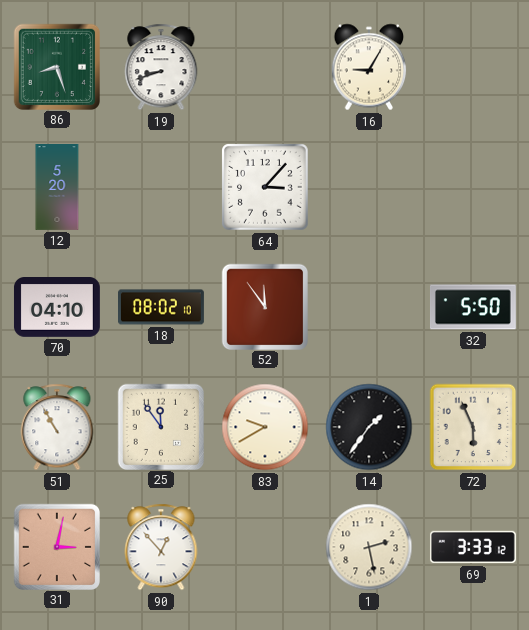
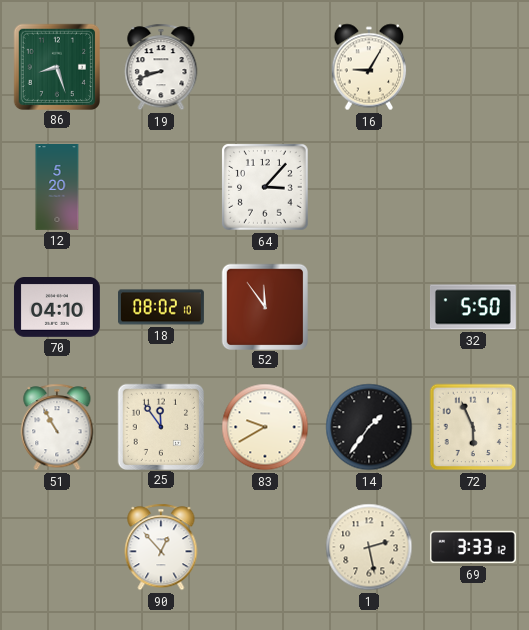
31: 3:02 -> none (56, 546)
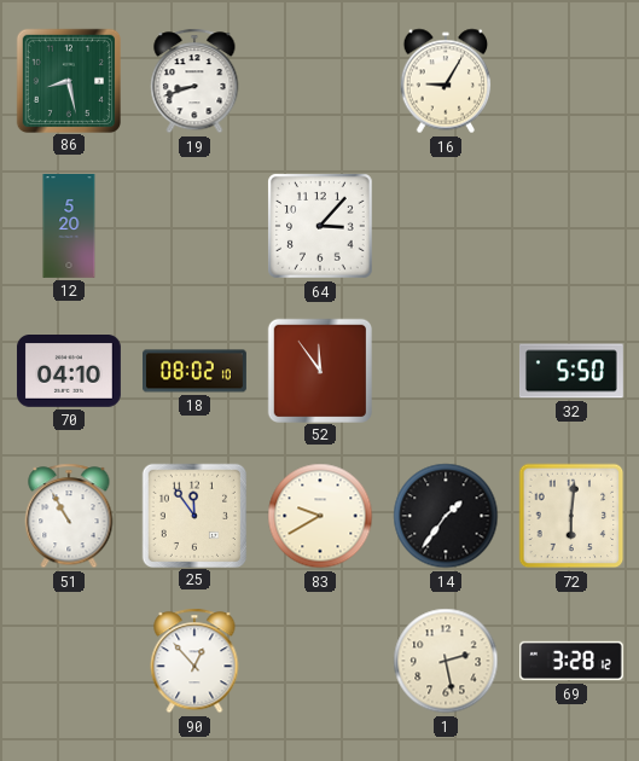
86: 8:27 -> 8:28 (68, 80)
72: 5:56 -> 6:01 (571, 516)
69: 3:33 -> 3:28 (571, 661)
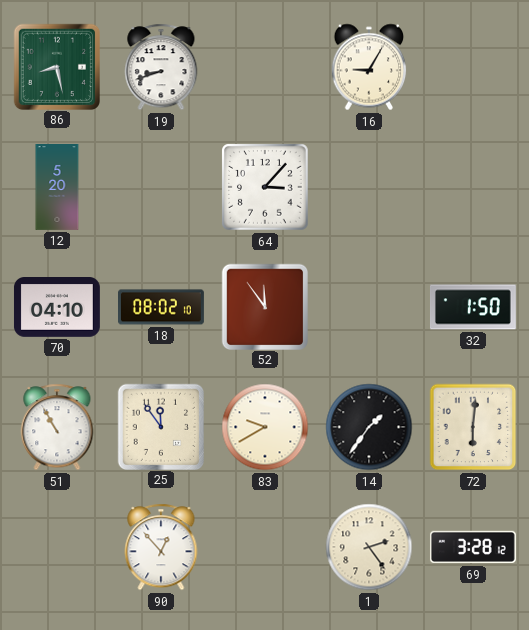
32: 5:50 -> 1:50 (473, 307)
1: 2:28 -> 2:24 (369, 547)
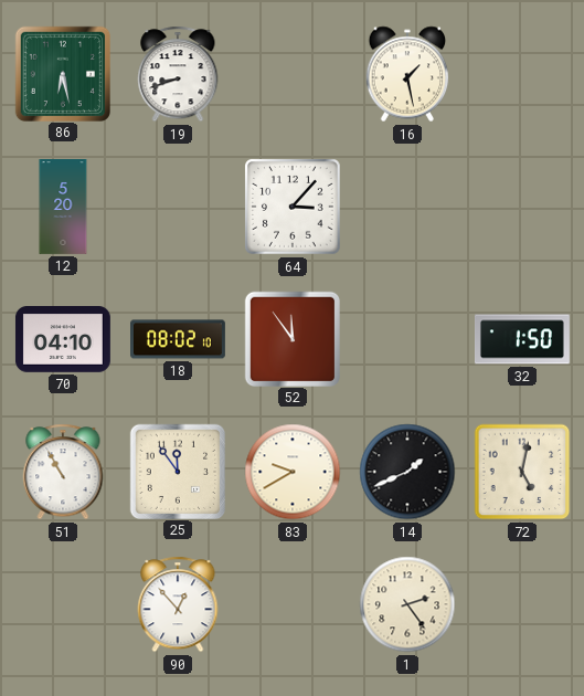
86: 8:28 -> 6:28 (62, 73)
16: 9:05 -> 1:28 (407, 74)
14: 1:36 -> 1:41 (407, 472)
72: 6:01 -> 5:02 (522, 472)
69: 3:28 -> none (473, 547)
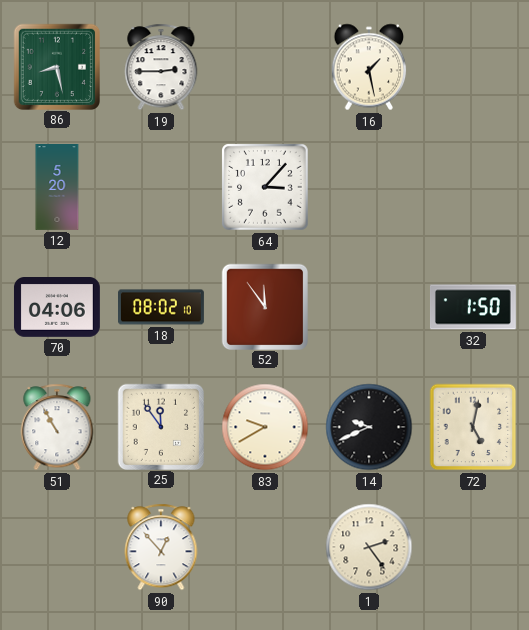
86: 6:28 -> 8:28 (56, 66)
19: 8:42 -> 2:45 (161, 67)
70: 04:10 -> 04:06 (57, 308)
14: 1:41 -> 9:41 (369, 427)
